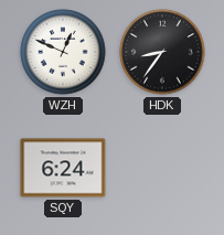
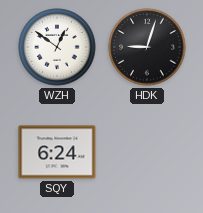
WZH: 12:49 -> 12:51 (57, 47)
HDK: 8:36 -> 9:03 (147, 47)
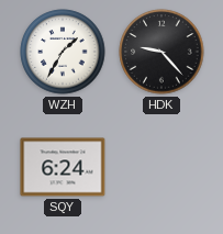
WZH: 12:51 -> 1:35 (63, 52)
HDK: 9:03 -> 9:23 (161, 52)
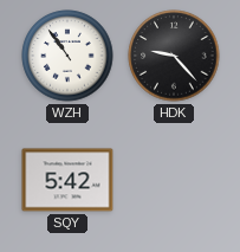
WZH: 1:35 -> 10:54 (67, 56)
SQY: 6:24 -> 5:42 (67, 180)
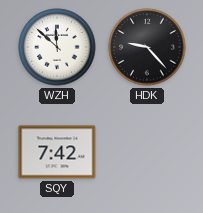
WZH: 10:54 -> 11:52 (57, 47)
SQY: 5:42 -> 7:42 (57, 152)
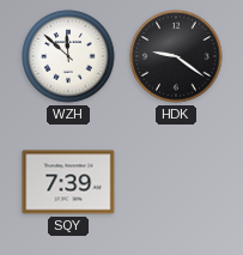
HDK: 9:23 -> 9:21 (176, 56)
SQY: 7:42 -> 7:39 (68, 182)
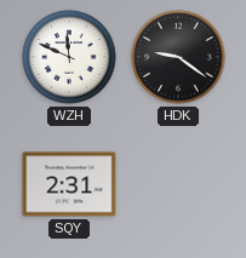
WZH: 11:52 -> 11:49 (69, 57)
SQY: 7:39 -> 2:31 (69, 184)
